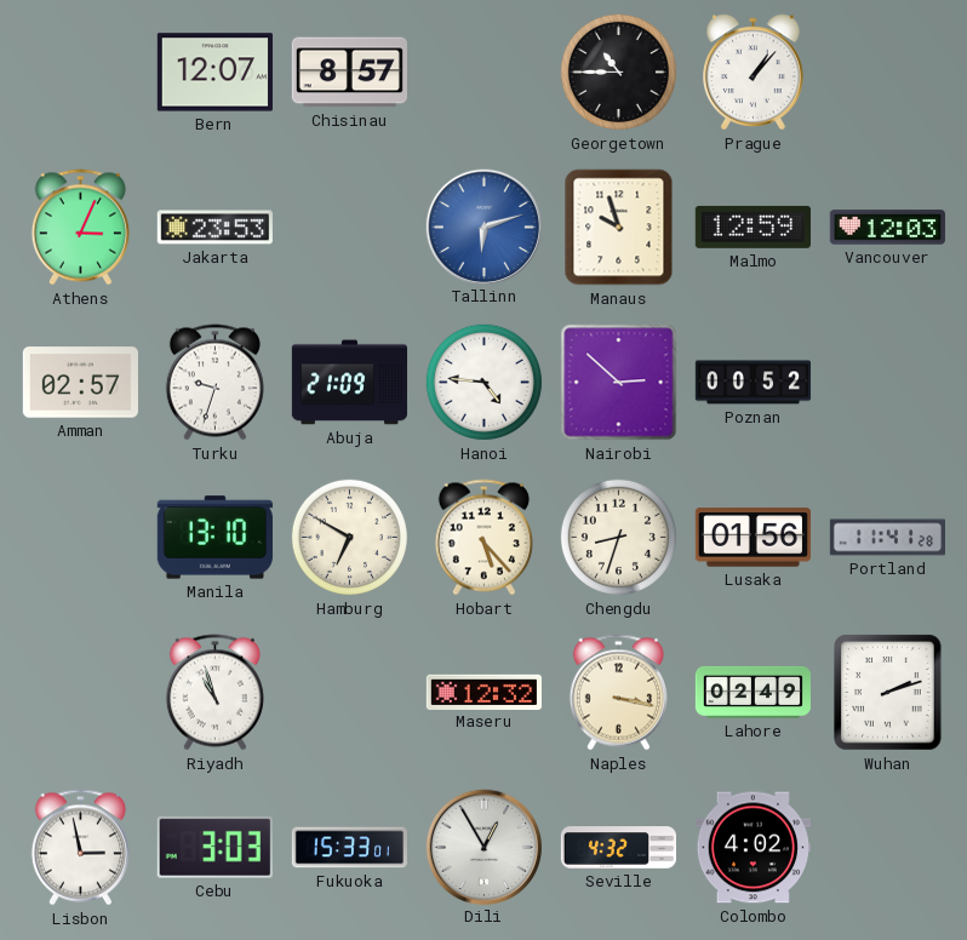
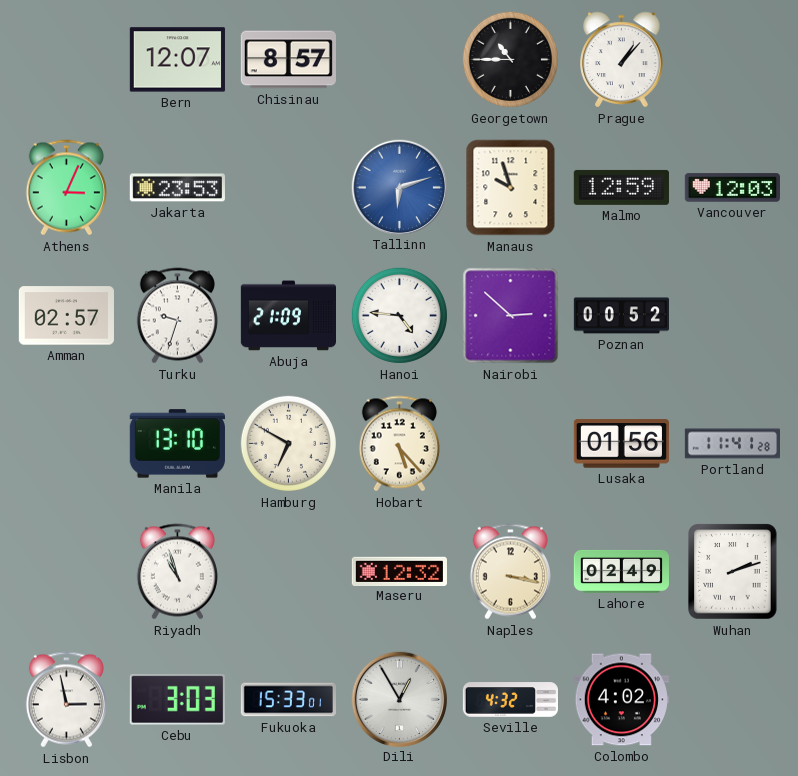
Chengdu: 8:33 -> none (618, 537)
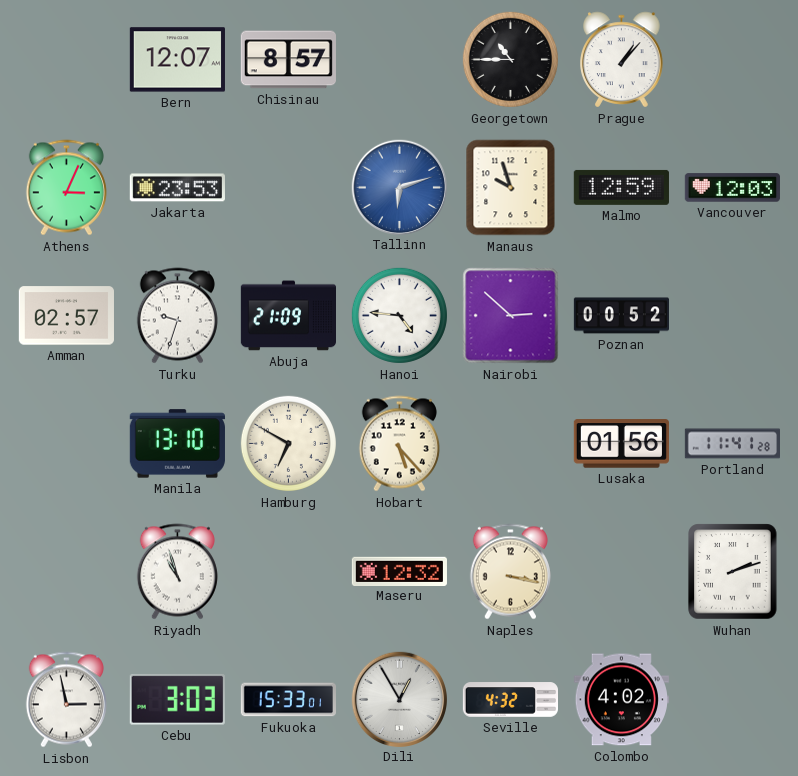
Lahore: 02:49 -> none (621, 571)
